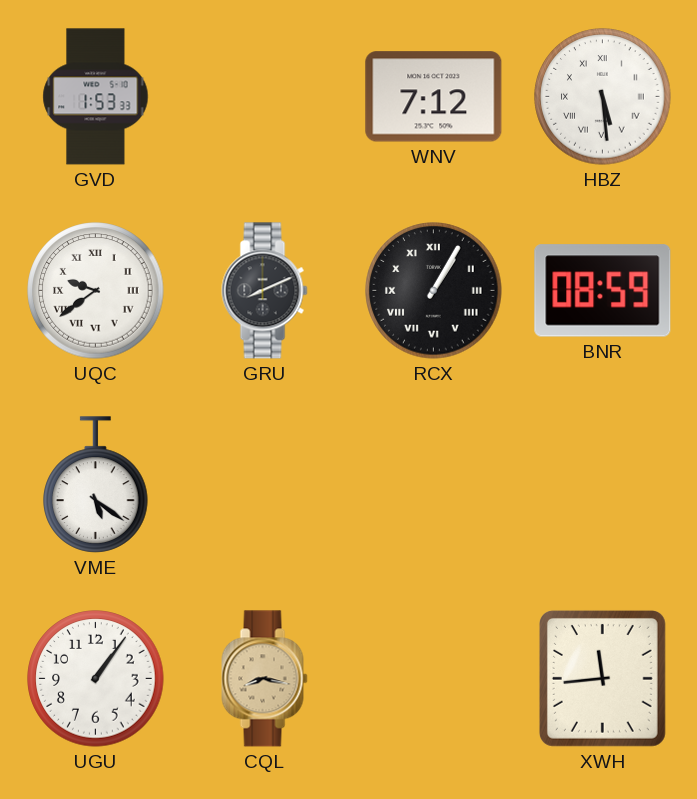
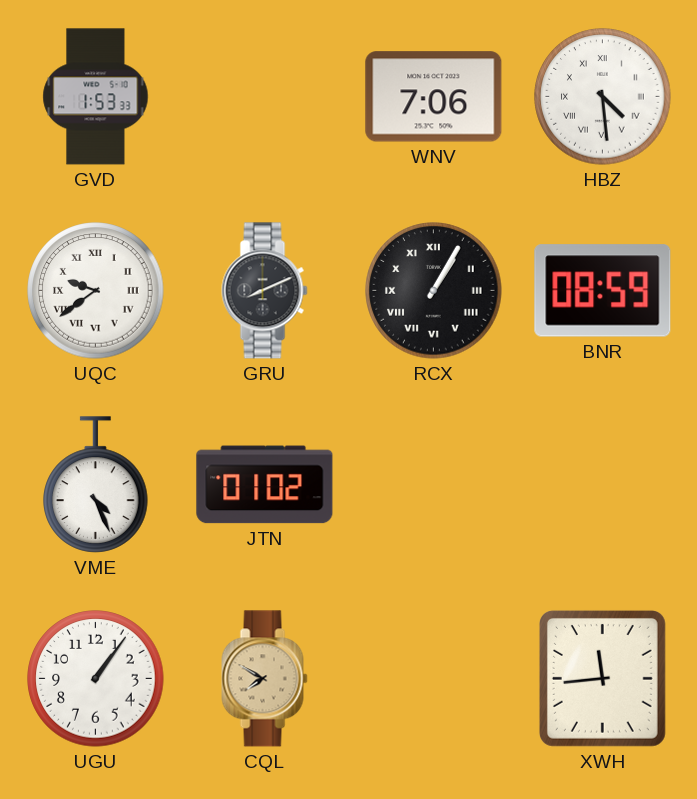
WNV: 7:12 -> 7:06 (434, 97)
HBZ: 5:29 -> 4:29 (603, 97)
VME: 5:21 -> 4:26 (96, 485)
JTN: none -> 01:02 (265, 485)
CQL: 8:17 -> 7:50 (265, 679)
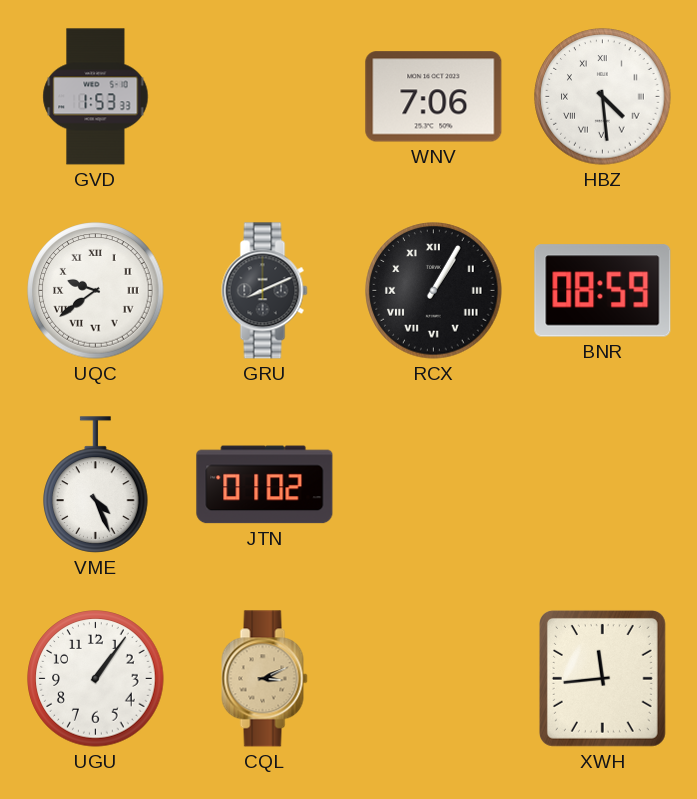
CQL: 7:50 -> 3:11 (265, 679)
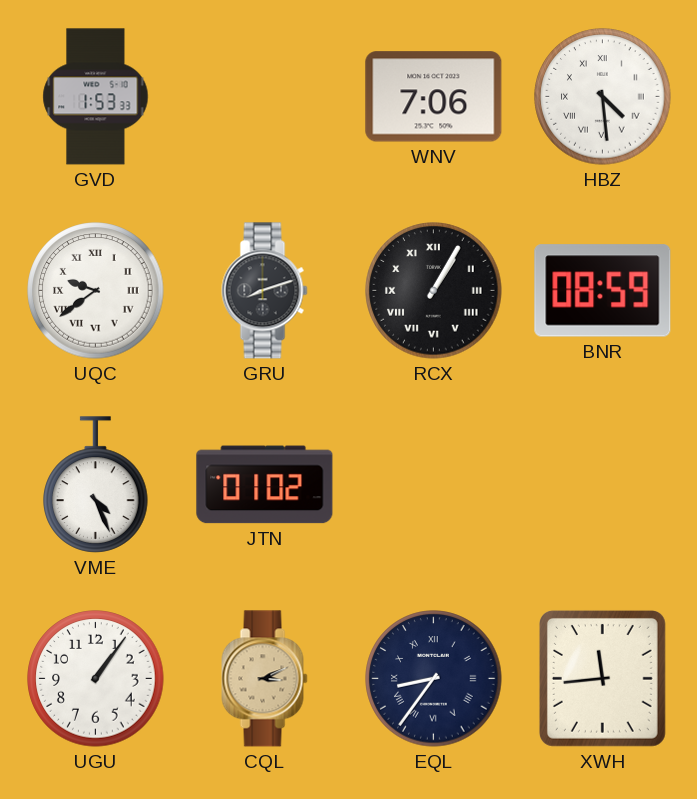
GRU: 8:11 -> 8:12 (265, 291)
EQL: none -> 8:36 (434, 679)
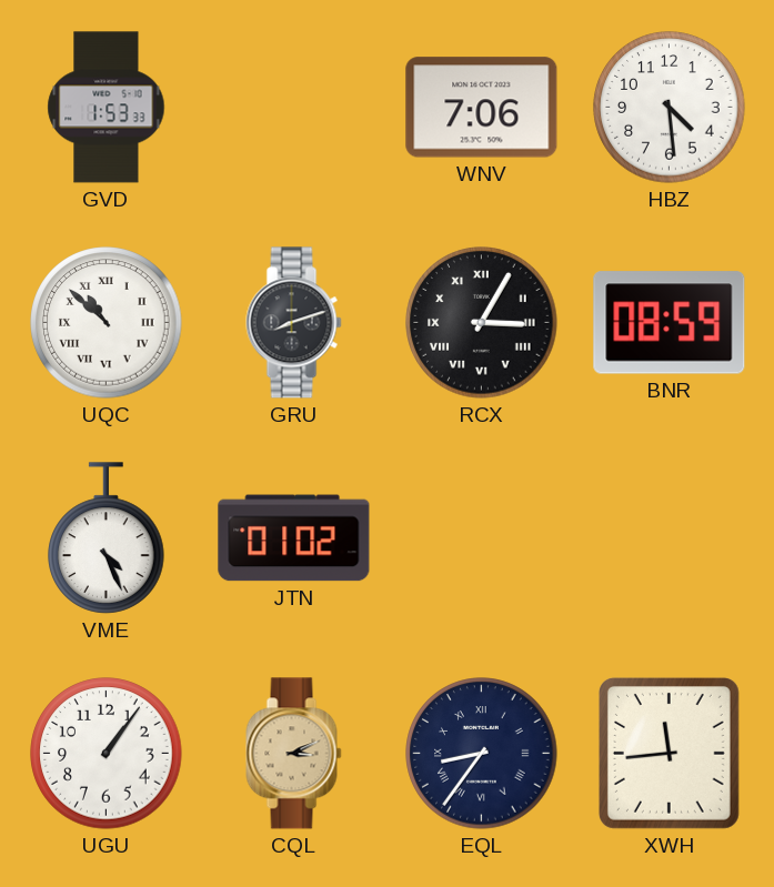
HBZ numerals: Roman -> Arabic (670, 108)
UQC: 9:39 -> 10:52 (107, 323)
RCX: 1:05 -> 3:05 (482, 323)
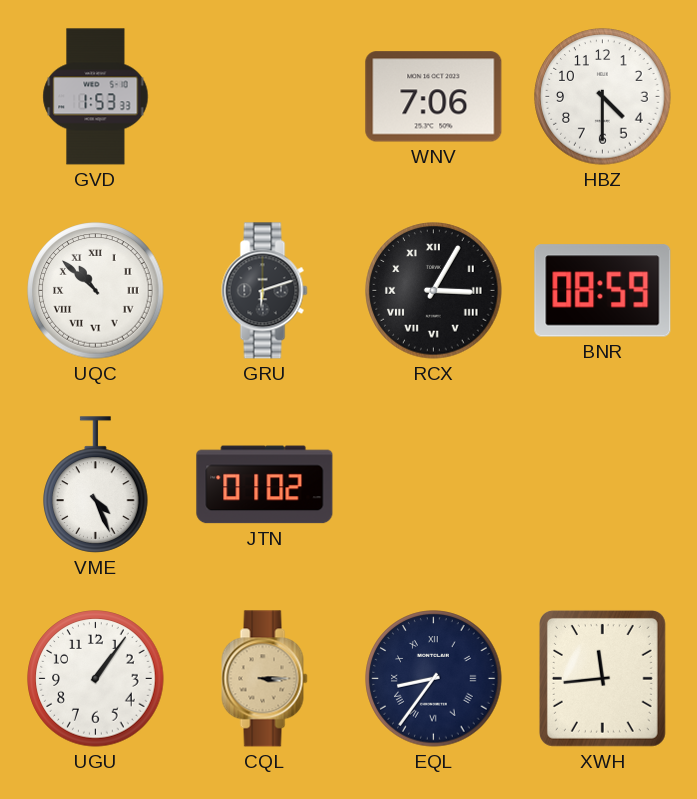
HBZ: 4:29 -> 4:30 (603, 97)
GRU: 8:12 -> 6:12 (265, 291)
CQL: 3:11 -> 3:15 (265, 679)
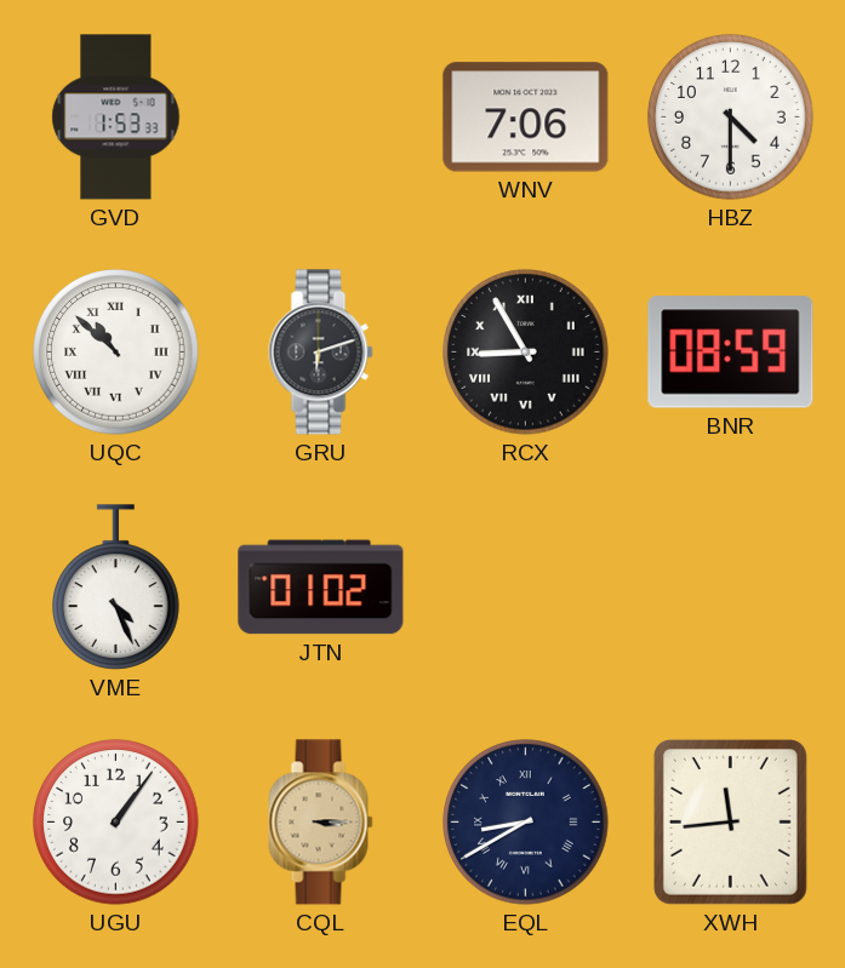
RCX: 3:05 -> 8:55 (526, 353)
EQL: 8:36 -> 8:40 (526, 823)
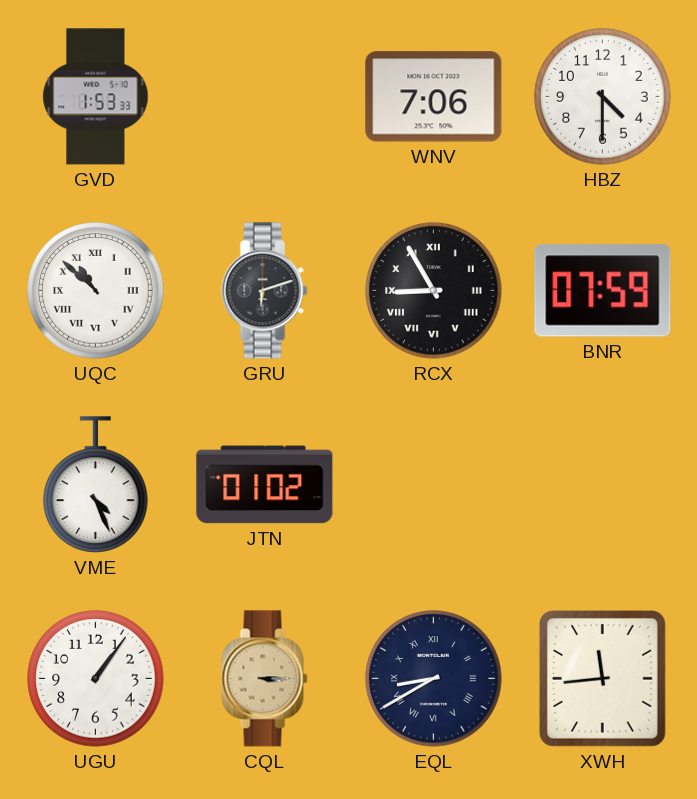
BNR: 08:59 -> 07:59 (603, 291)
